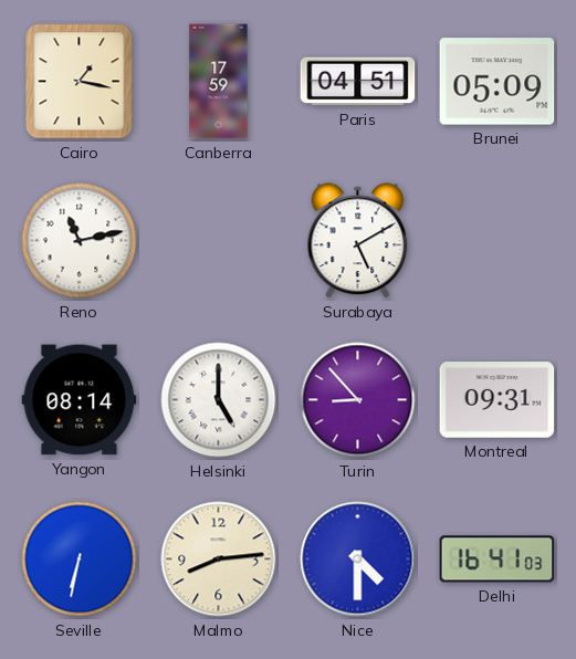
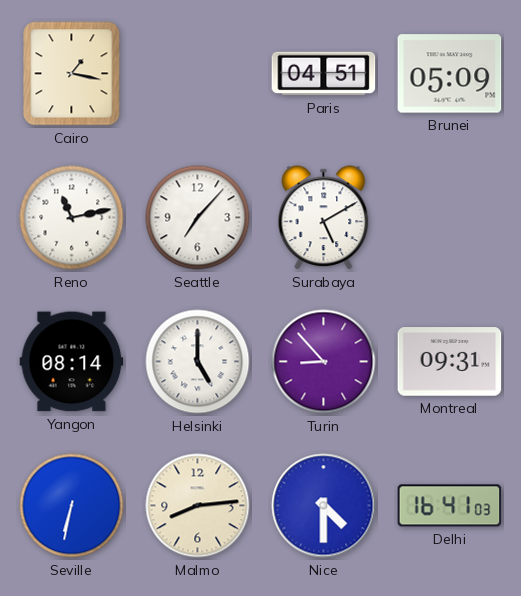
Canberra: 17:59 -> none (219, 82)
Seattle: none -> 7:07 (198, 218)
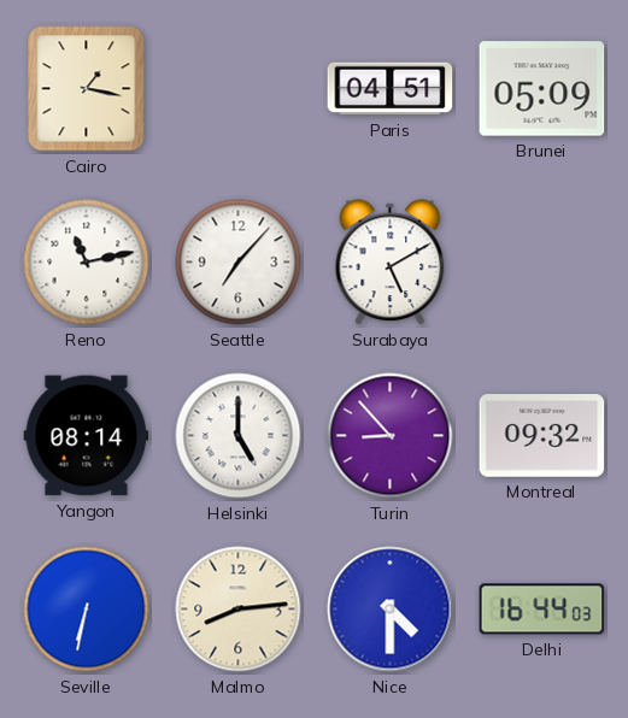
Montreal: 09:31 -> 09:32 (542, 436)
Delhi: 16:41 -> 16:44 (542, 610)
